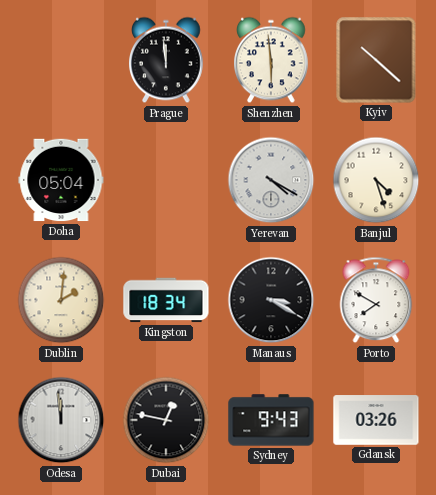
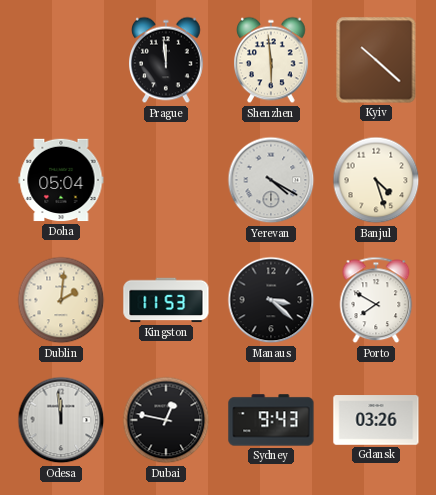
Kingston: 18:34 -> 11:53 (166, 300)
Manaus: 3:20 -> 3:22 (271, 300)
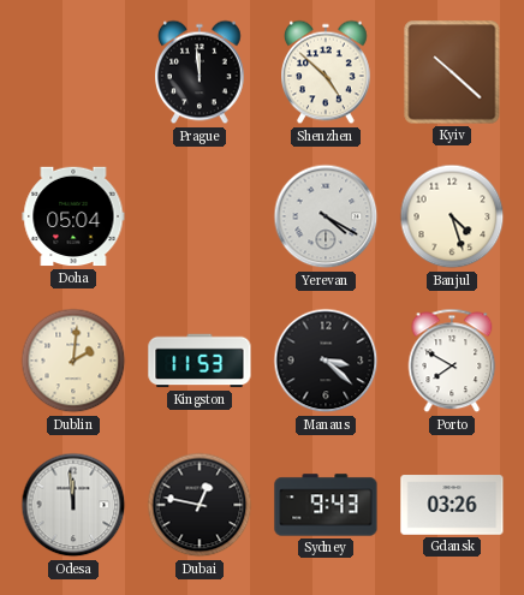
Shenzhen: 5:59 -> 4:52 (327, 72)
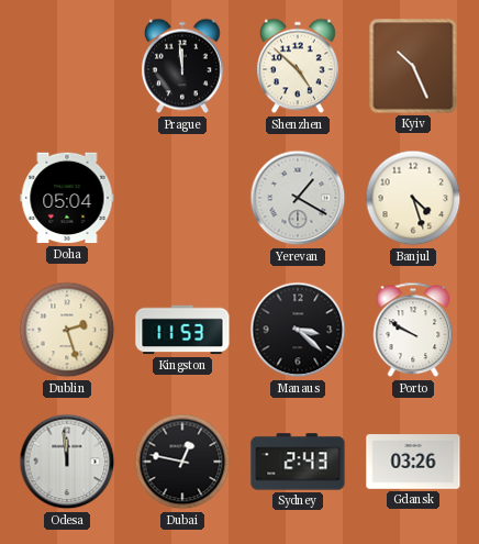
Kyiv: 10:22 -> 10:26 (413, 66)
Yerevan: 4:20 -> 1:20 (298, 198)
Dublin: 2:01 -> 2:27 (67, 330)
Porto: 7:50 -> 9:50 (413, 330)
Sydney: 9:43 -> 2:43 (298, 462)
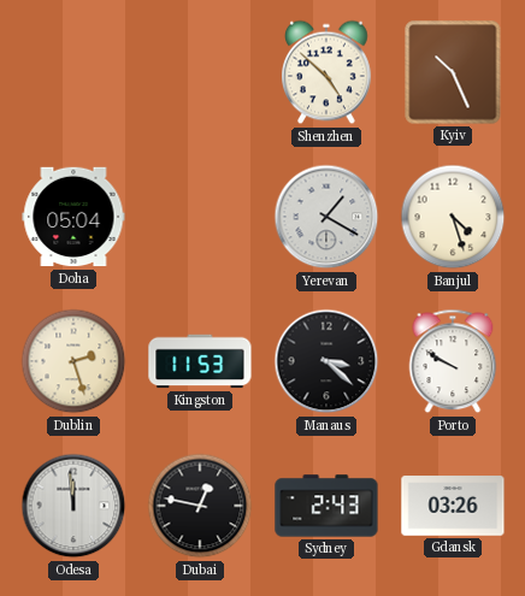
Prague: 11:59 -> none (183, 66)
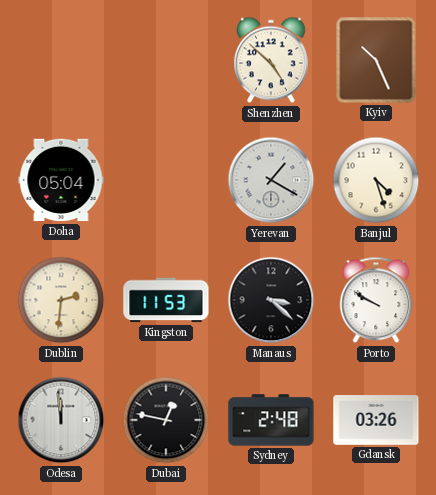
Dublin: 2:27 -> 2:31 (61, 300)
Sydney: 2:43 -> 2:48 (271, 420)
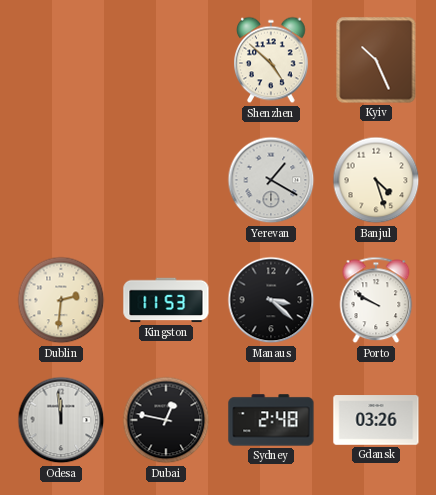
Doha: 05:04 -> none (61, 180)
